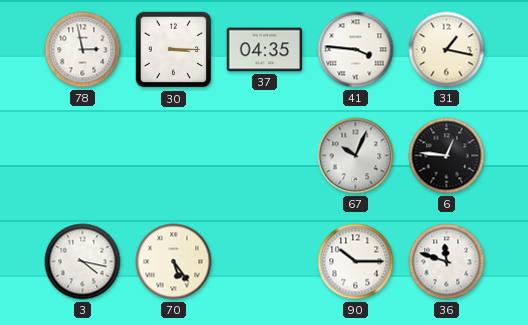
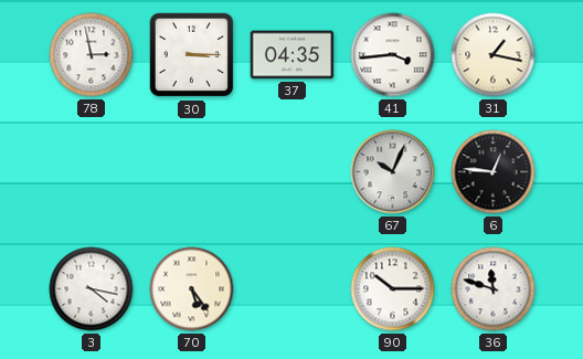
41: 3:46 -> 3:44 (393, 55)
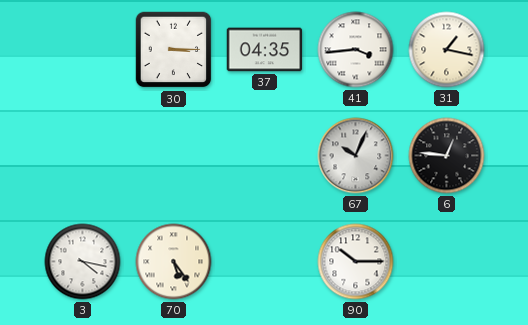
78: 2:58 -> none (92, 55)
36: 11:48 -> none (494, 289)
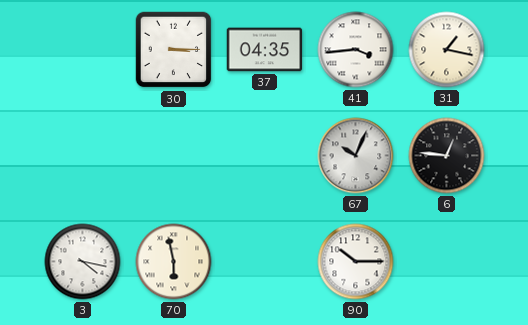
70: 5:24 -> 5:58 (174, 262)
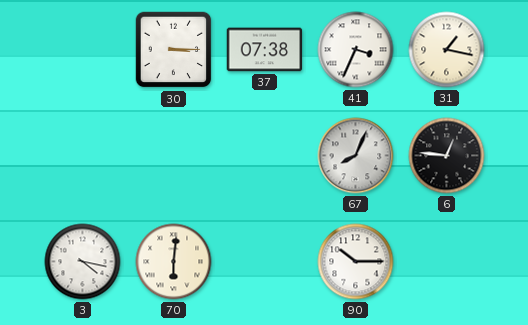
37: 04:35 -> 07:38 (265, 50)
41: 3:44 -> 3:34 (356, 50)
67: 10:04 -> 8:04 (356, 156)
70: 5:58 -> 6:01 (174, 262)
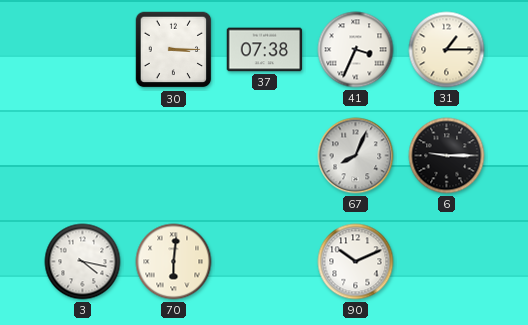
31: 1:17 -> 1:15 (447, 50)
6: 12:46 -> 9:15 (447, 156)
90: 10:15 -> 10:11 (356, 262)
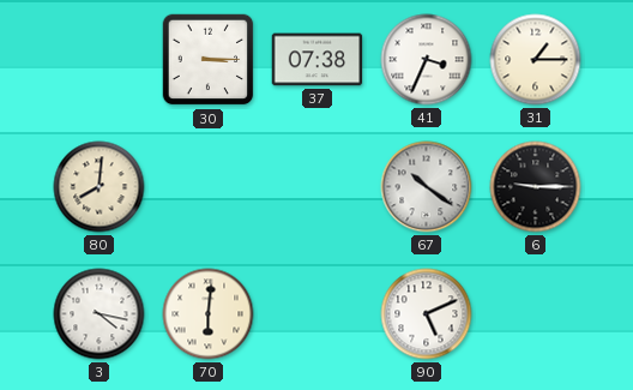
80: none -> 8:01 (100, 187)
67: 8:04 -> 10:21 (427, 187)
90: 10:11 -> 5:11 (427, 314)
